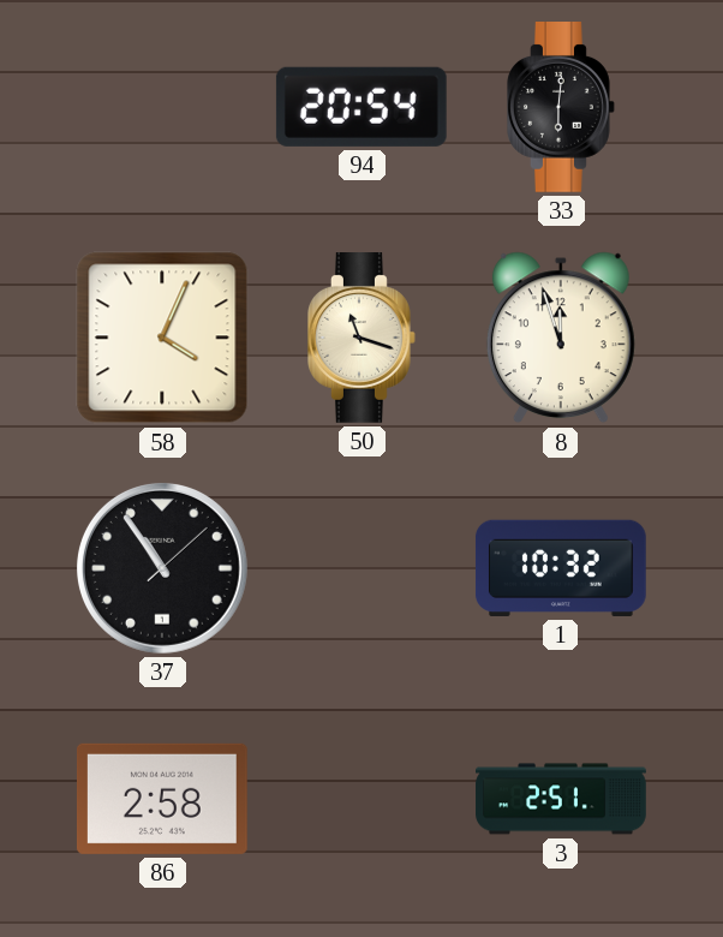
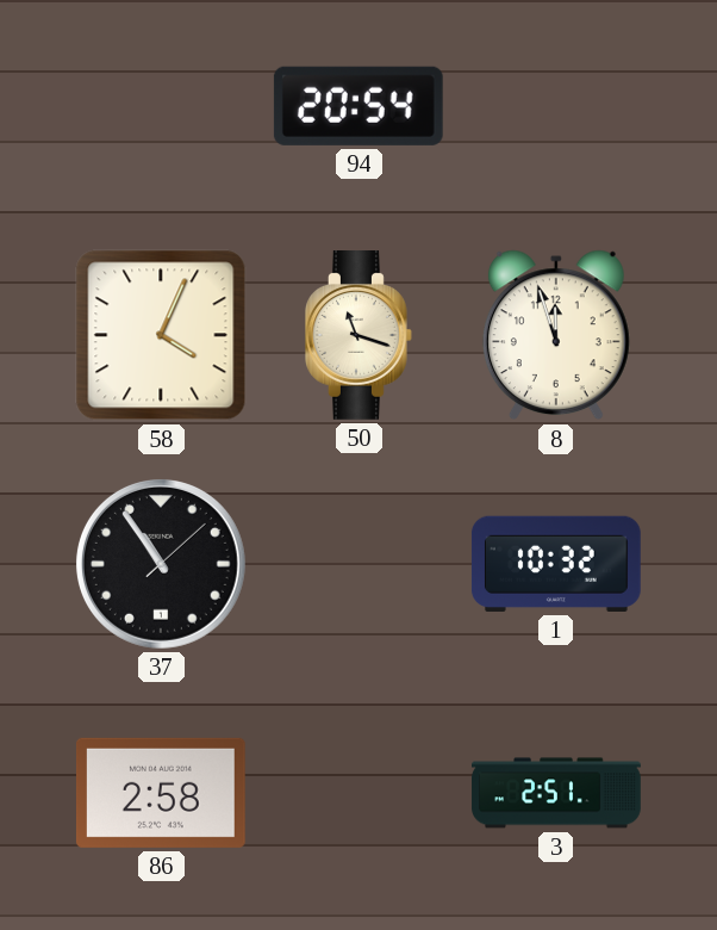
33: 6:01 -> none (562, 108)
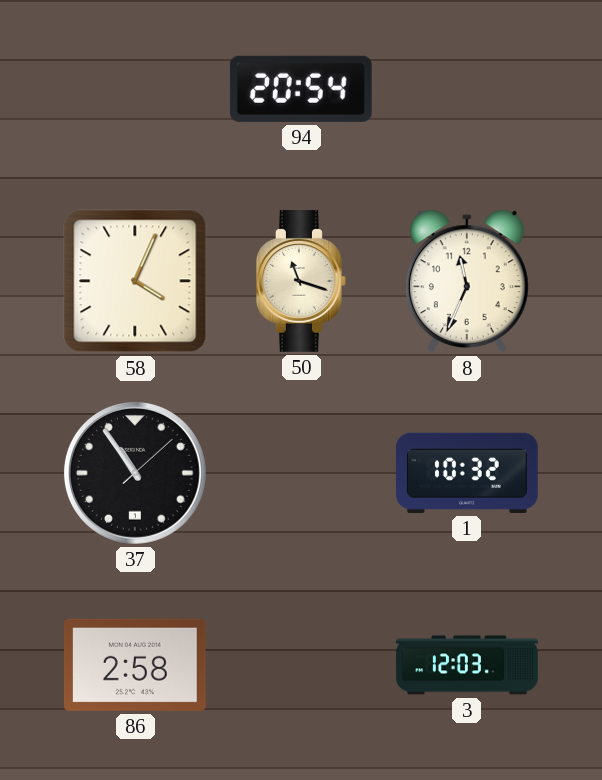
8: 11:57 -> 11:34 (467, 281)
3: 2:51 -> 12:03 (467, 665)
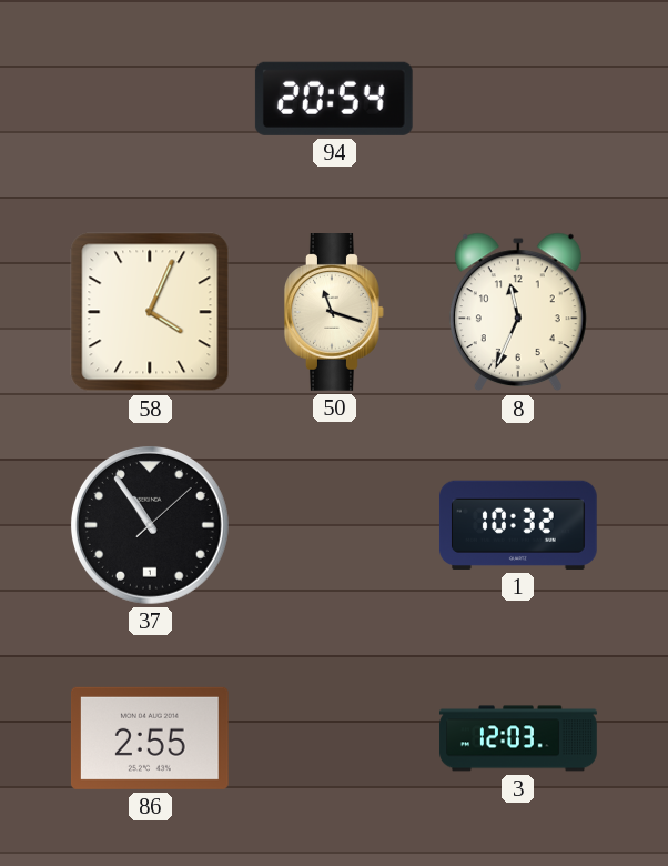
86: 2:58 -> 2:55 (150, 738)
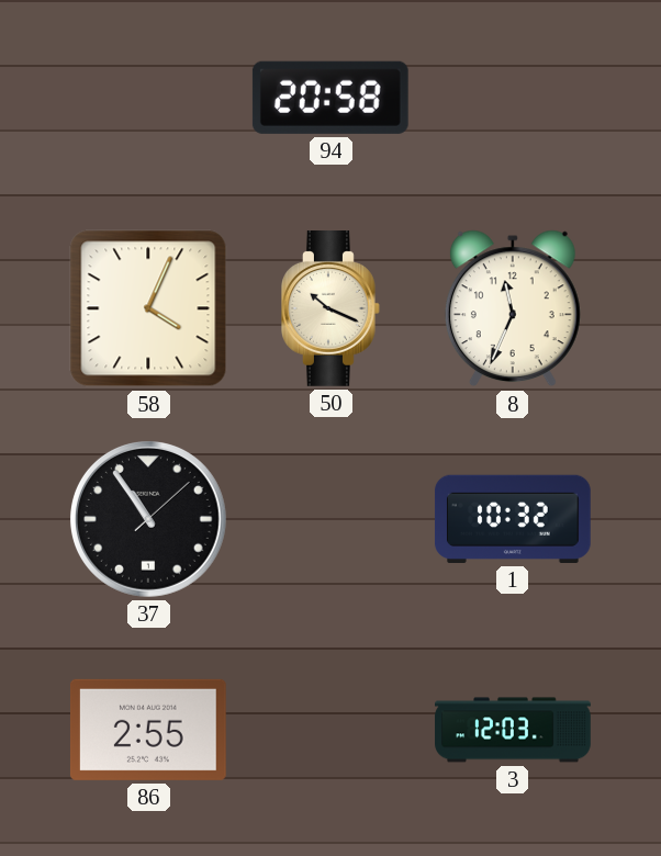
94: 20:54 -> 20:58 (330, 98)
50: 11:18 -> 10:19 (332, 309)
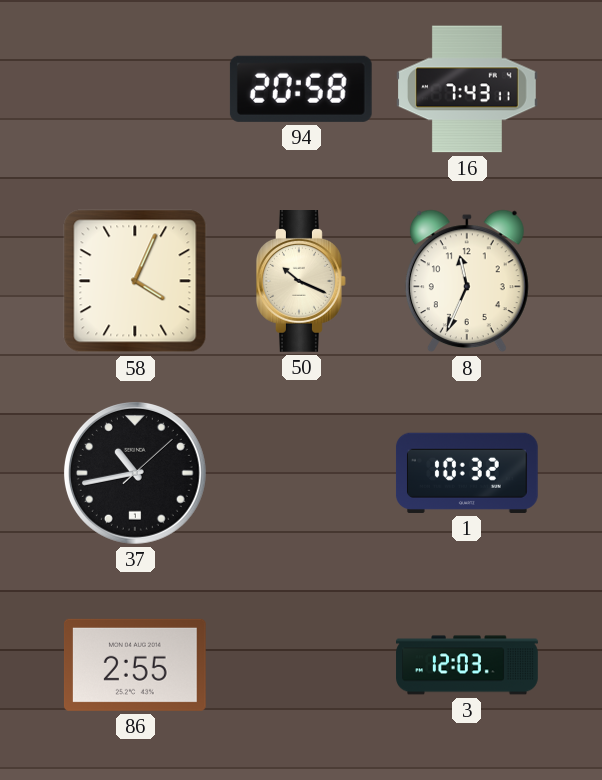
16: none -> 7:43 (468, 89)
37: 10:54 -> 10:43 (135, 473)
